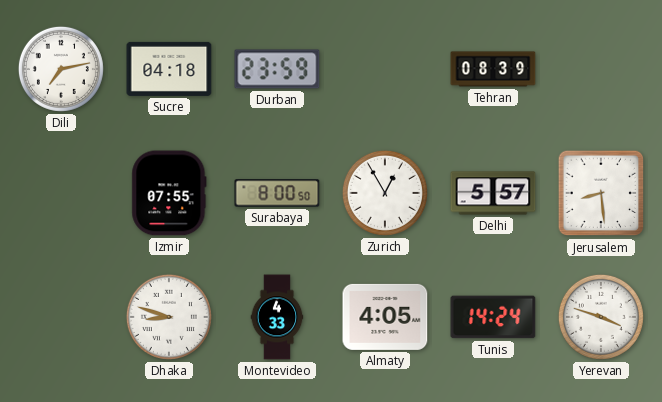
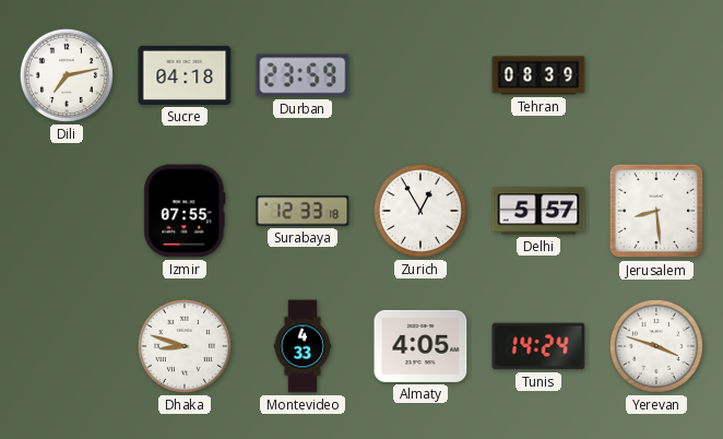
Surabaya: 8:00 -> 12:33 (303, 211)
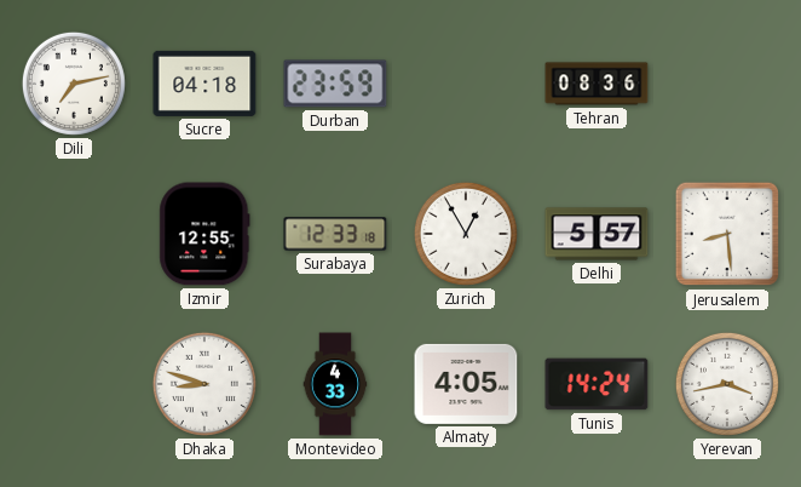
Tehran: 08:39 -> 08:36 (597, 84)
Izmir: 07:55 -> 12:55 (204, 234)
Yerevan: 3:48 -> 3:43 (727, 384)
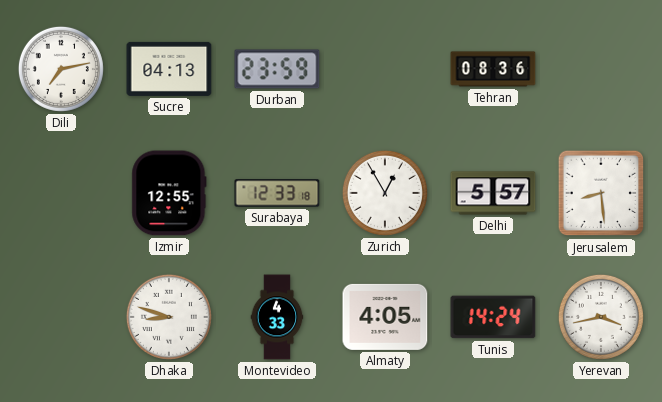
Sucre: 04:18 -> 04:13 (169, 69)
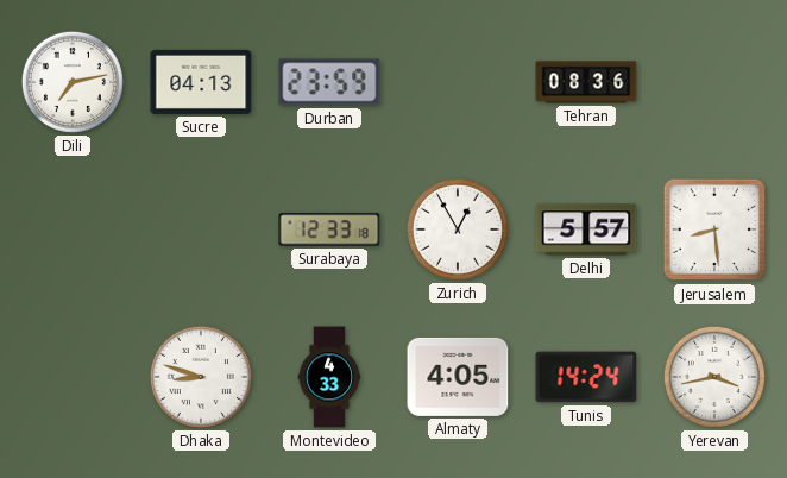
Izmir: 12:55 -> none (169, 193)
